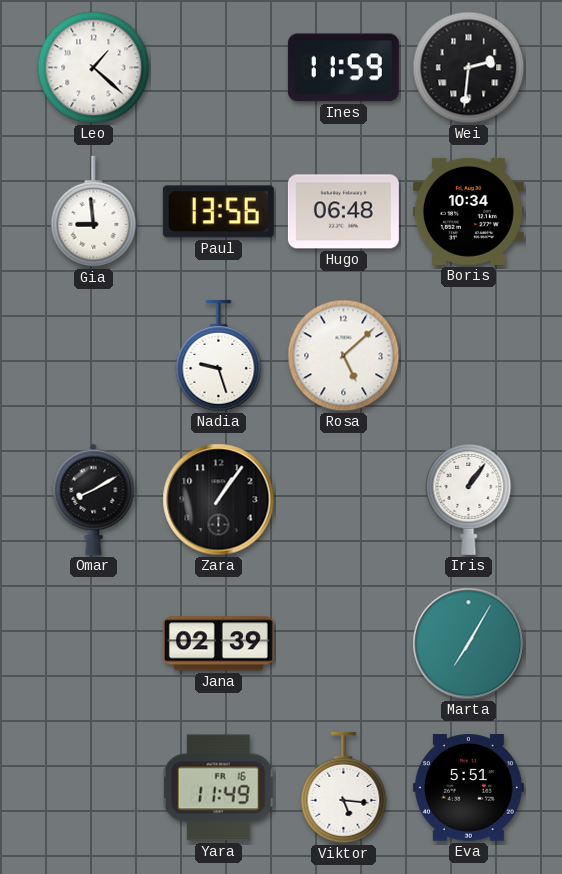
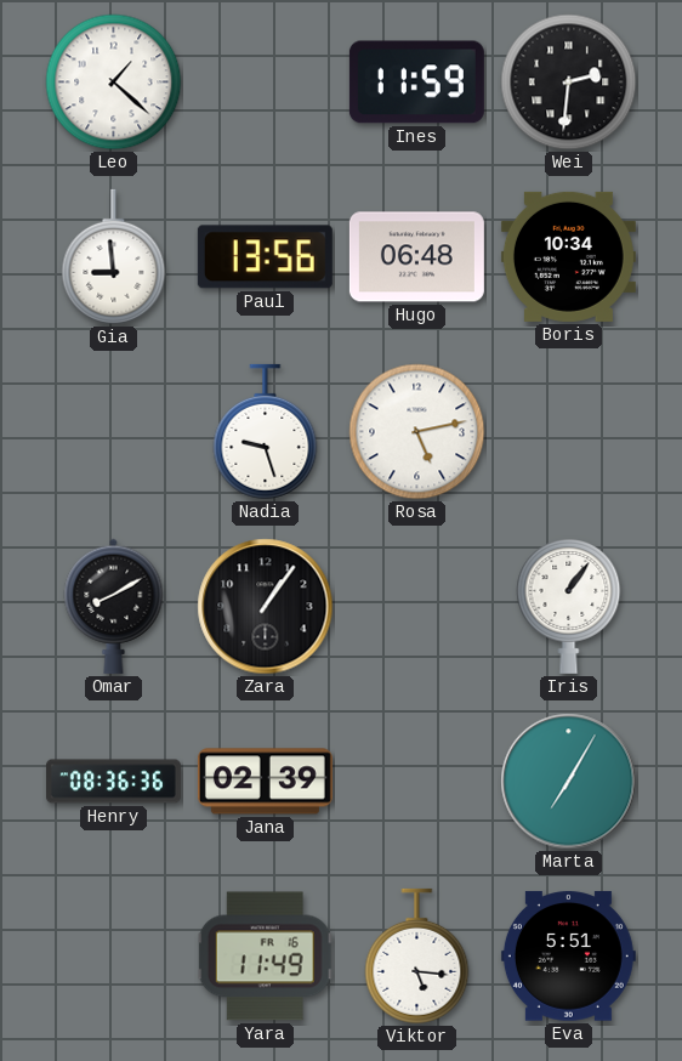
Rosa: 5:08 -> 5:13 (417, 432)
Henry: none -> 08:36 (113, 782)
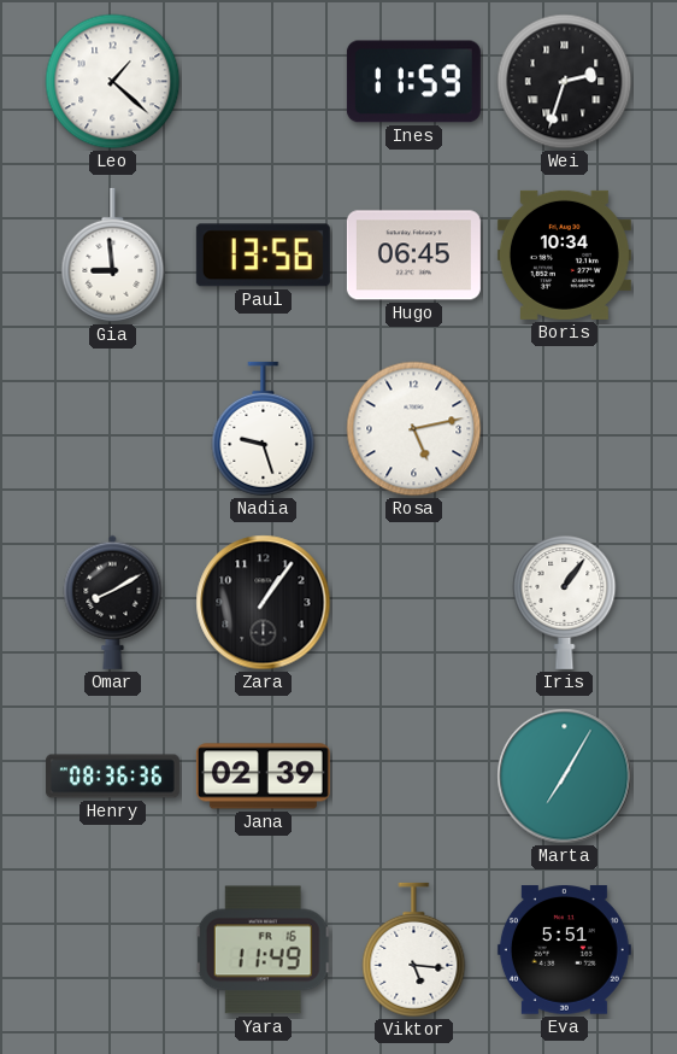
Wei: 2:31 -> 2:33 (565, 82)
Hugo: 06:48 -> 06:45 (413, 256)
